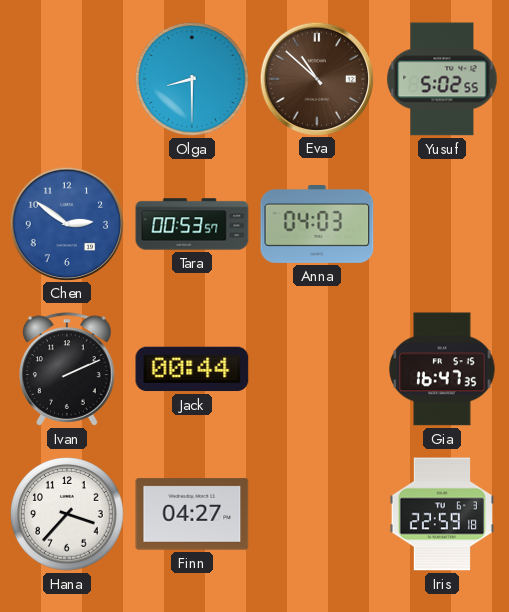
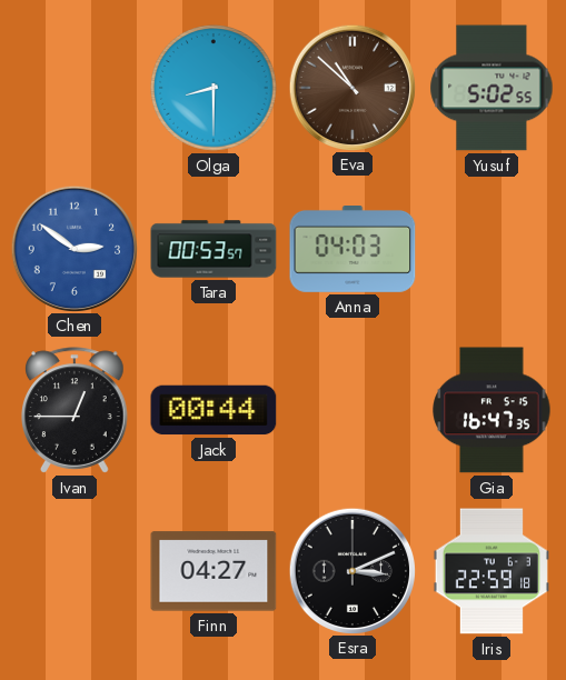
Ivan: 2:11 -> 12:45 (76, 410)
Hana: 3:37 -> none (67, 514)
Esra: none -> 3:11 (351, 570)
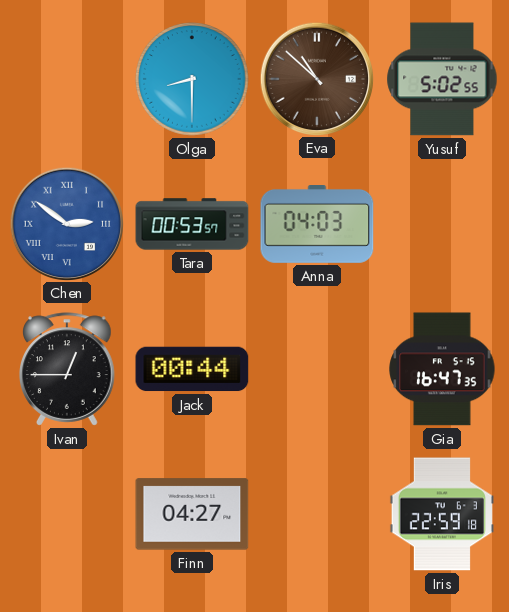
Chen numerals: Arabic -> Roman (66, 223)
Esra: 3:11 -> none (351, 570)
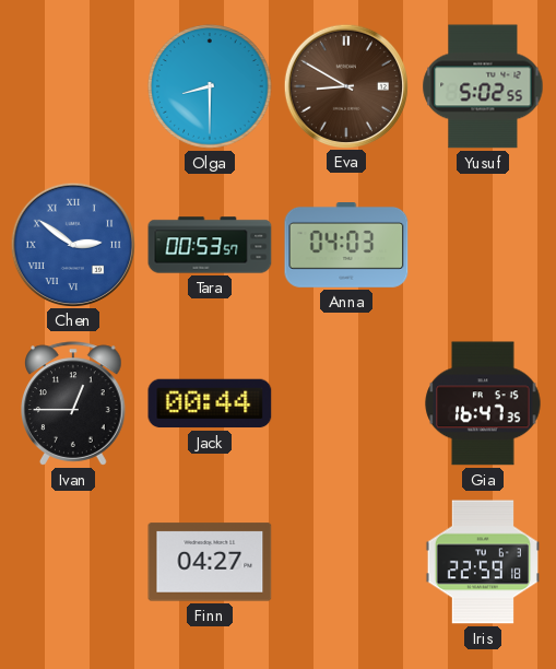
Eva: 10:52 -> 8:50 (345, 85)
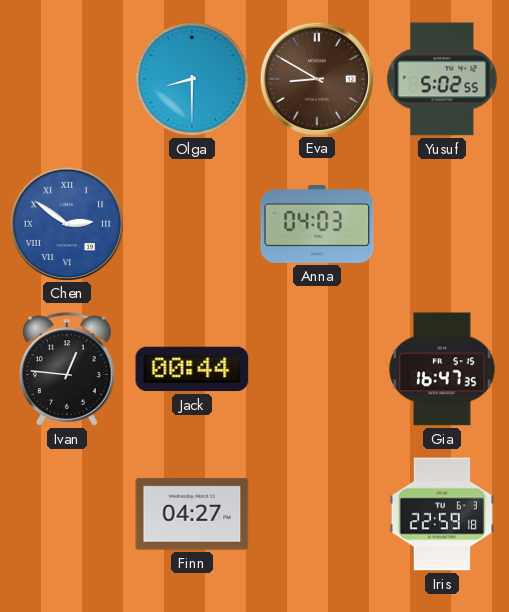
Tara: 00:53 -> none (210, 245)
Ivan: 12:45 -> 12:46 (68, 369)
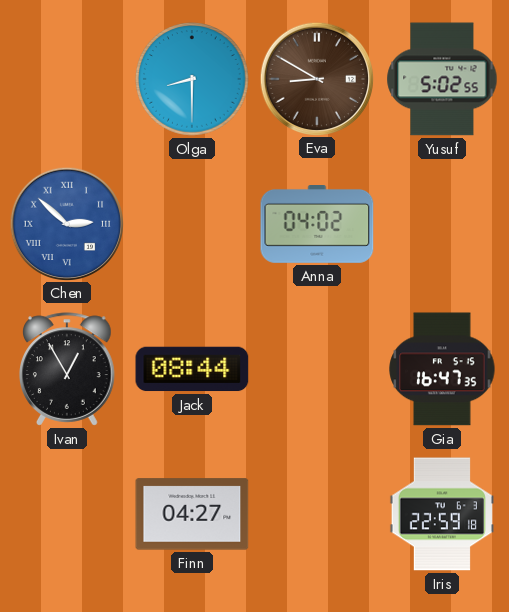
Chen: 2:51 -> 2:52 (66, 223)
Anna: 04:03 -> 04:02 (317, 225)
Ivan: 12:46 -> 12:55 (68, 369)
Jack: 00:44 -> 08:44 (192, 369)
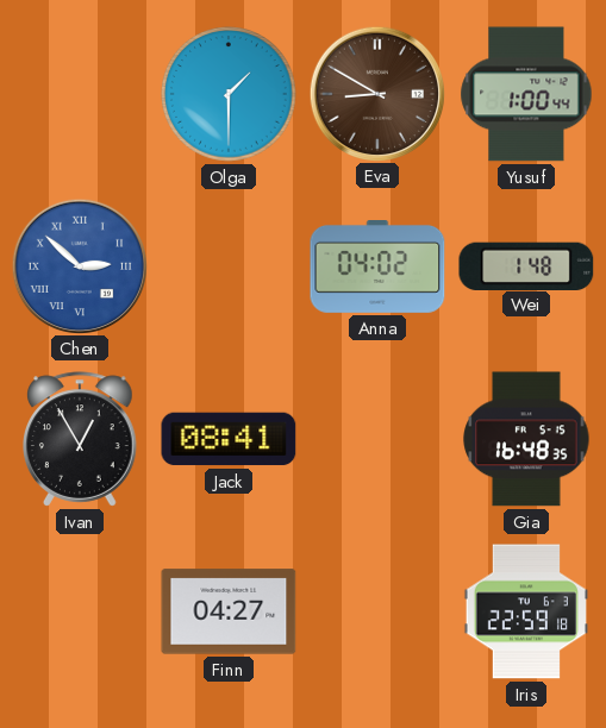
Olga: 8:30 -> 1:30 (229, 94)
Yusuf: 5:02 -> 1:00 (526, 94)
Wei: none -> 1:48 (526, 265)
Jack: 08:44 -> 08:41 (229, 439)
Gia: 16:47 -> 16:48 (526, 439)
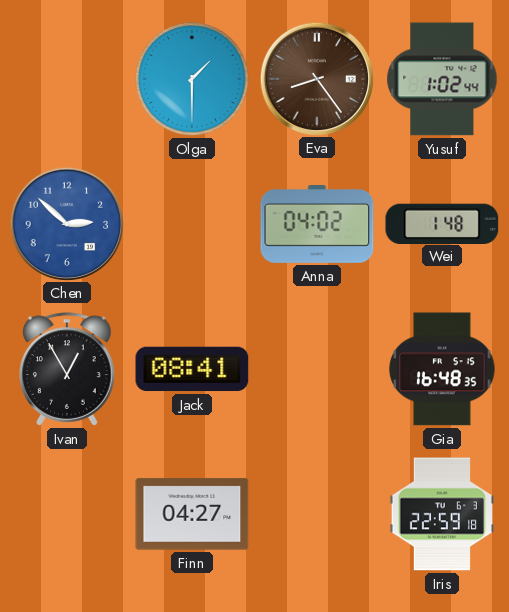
Eva: 8:50 -> 8:24 (316, 78)
Yusuf: 1:00 -> 1:02 (442, 79)
Chen numerals: Roman -> Arabic (66, 223)
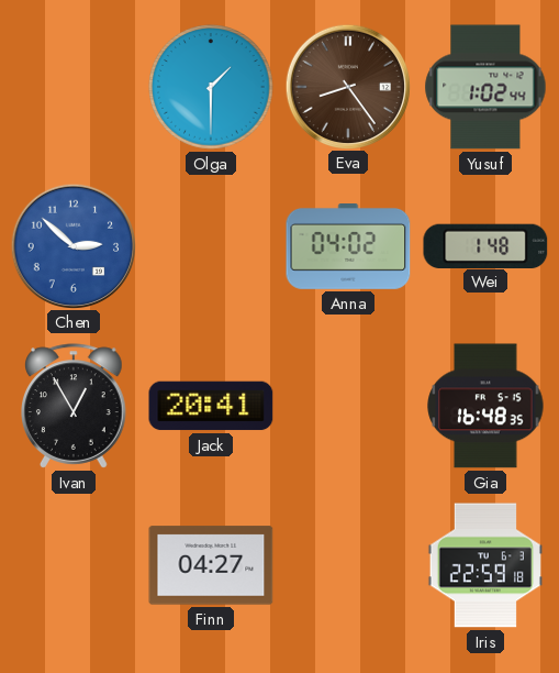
Jack: 08:41 -> 20:41 (211, 406)
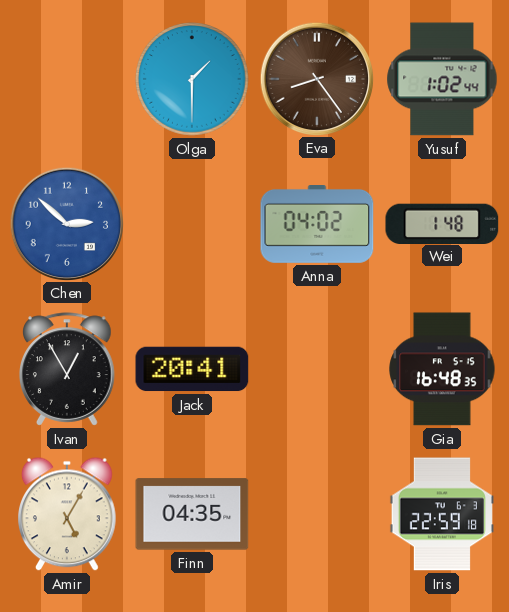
Amir: none -> 5:05 (68, 514)
Finn: 04:27 -> 04:35 (192, 514)
